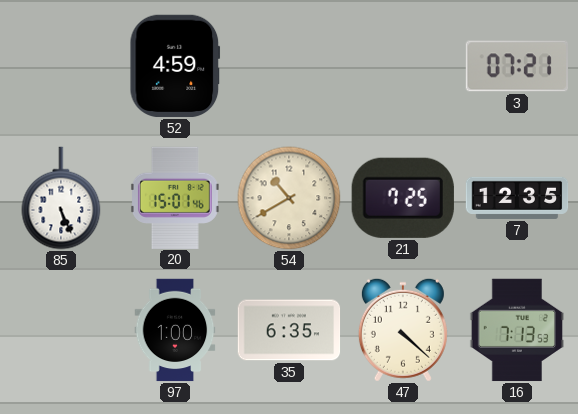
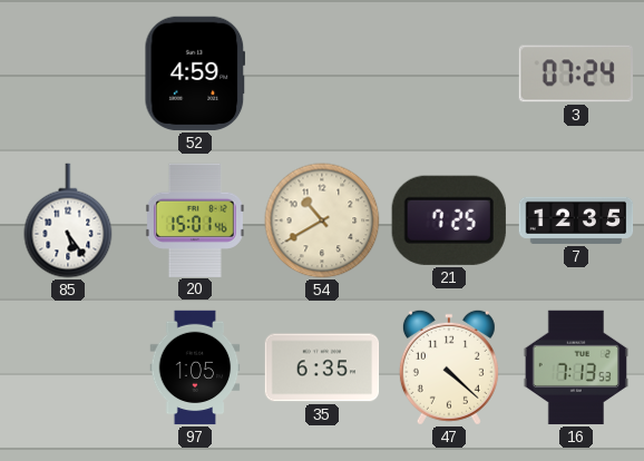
3: 07:21 -> 07:24 (575, 73)
85: 5:26 -> 5:24 (68, 220)
97: 1:00 -> 1:05 (195, 367)
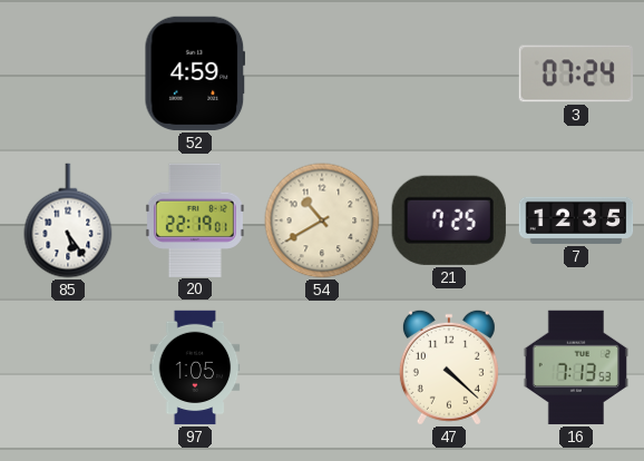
20: 15:01 -> 22:19 (195, 219)
35: 6:35 -> none (322, 367)
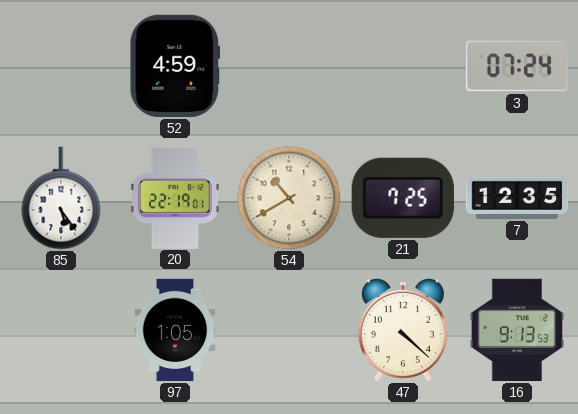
16: 7:13 -> 9:13 (516, 330)
